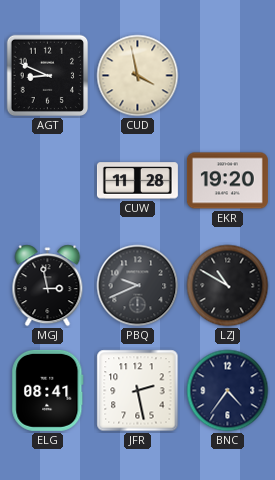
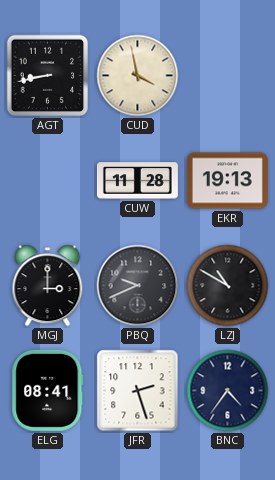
AGT: 8:49 -> 8:43 (48, 76)
EKR: 19:20 -> 19:13 (227, 181)
MGJ: 2:58 -> 3:00 (48, 286)
JFR: 2:28 -> 2:27 (138, 391)
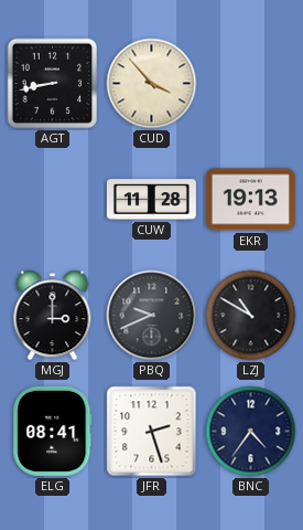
CUD: 3:58 -> 3:53 (152, 84)
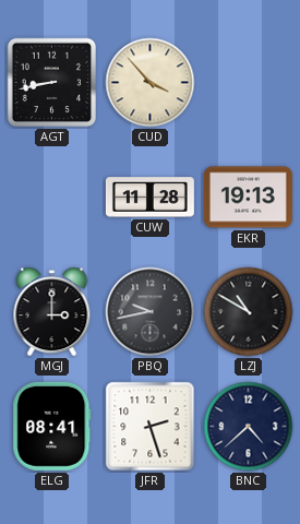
PBQ: 9:41 -> 9:43 (151, 312)
BNC: 4:36 -> 4:38 (249, 427)
